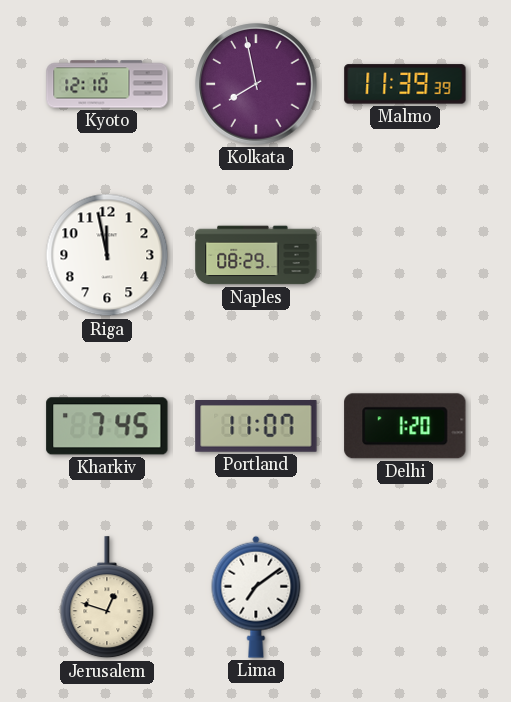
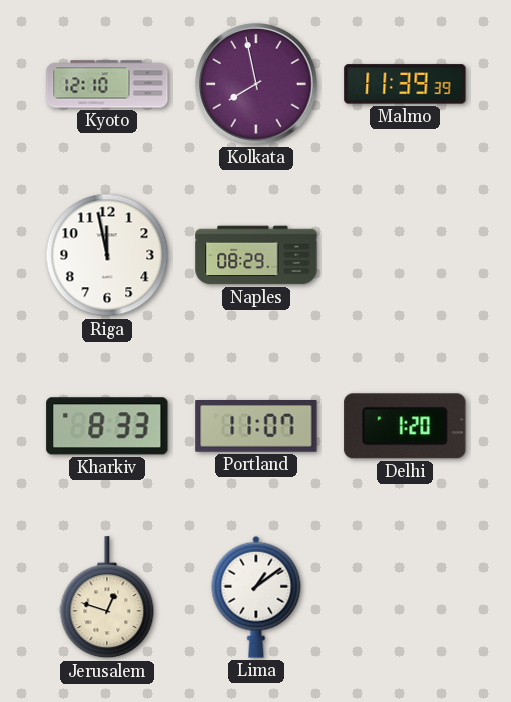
Kharkiv: 7:45 -> 8:33 (107, 426)
Lima: 7:09 -> 1:09 (256, 597)
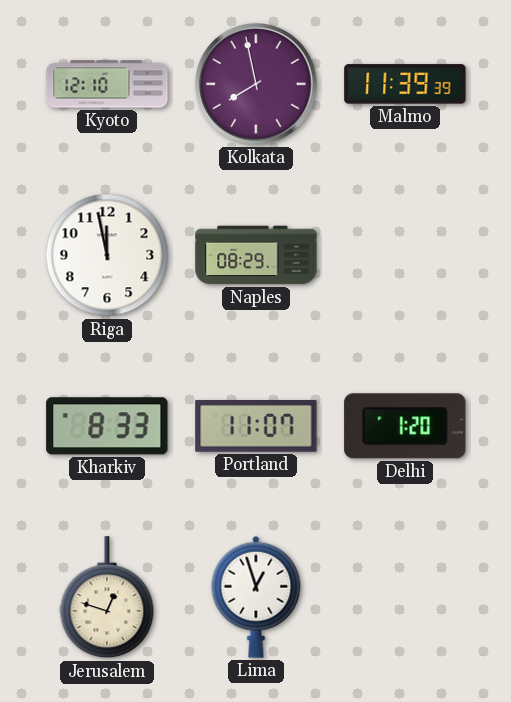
Lima: 1:09 -> 12:57 (256, 597)
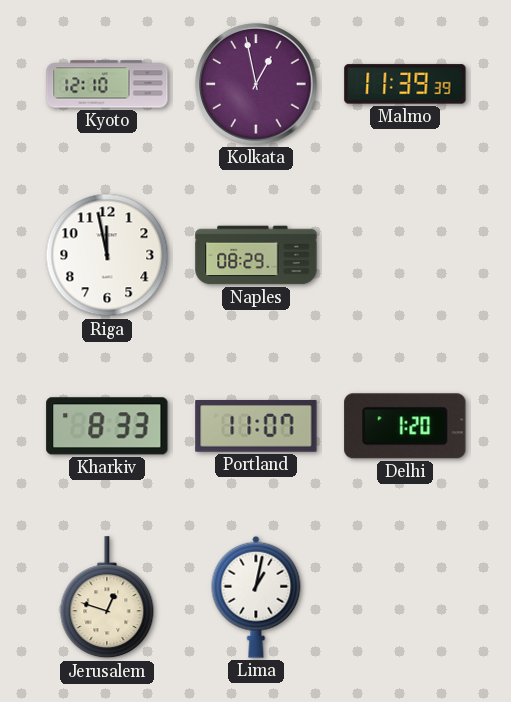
Kolkata: 7:58 -> 12:58 (256, 84)
Lima: 12:57 -> 1:02 (256, 597)
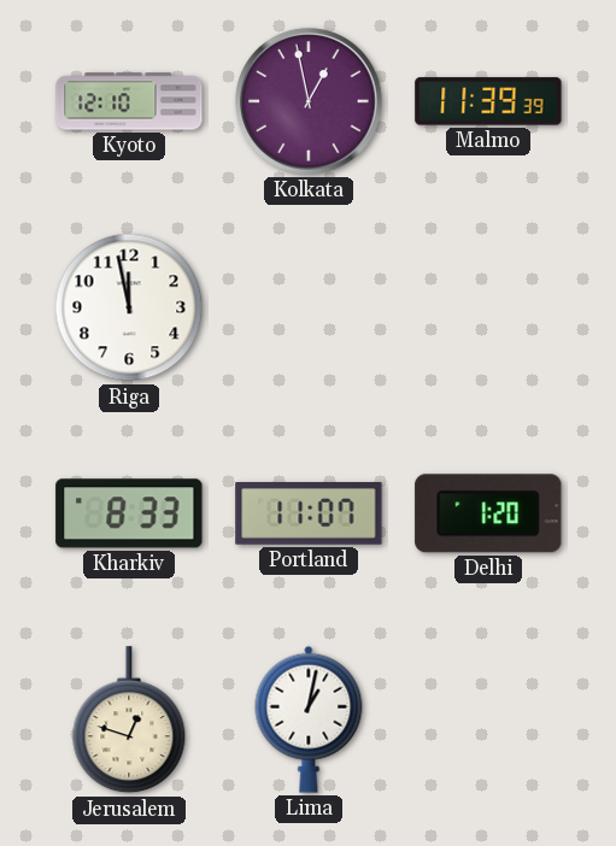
Naples: 08:29 -> none (256, 255)
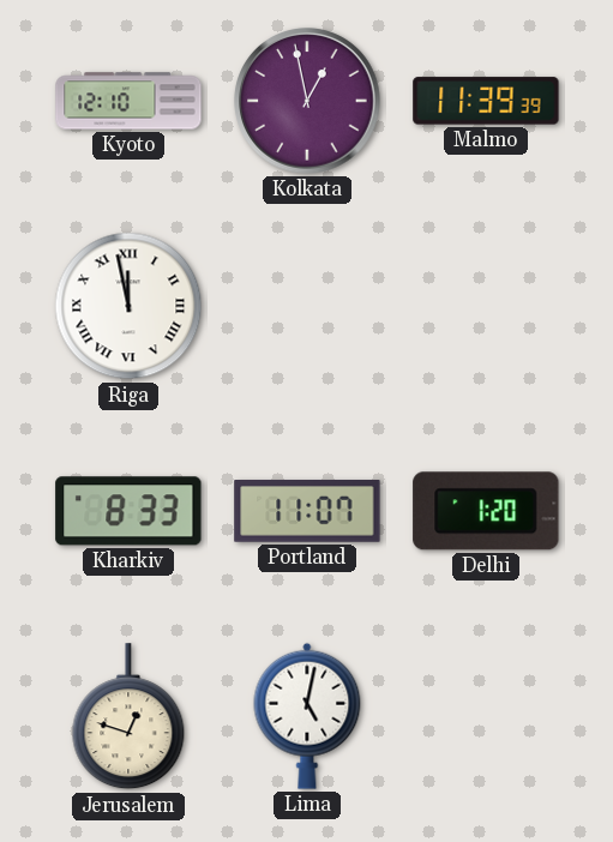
Riga numerals: Arabic -> Roman (128, 306)
Lima: 1:02 -> 5:02 (307, 716)
